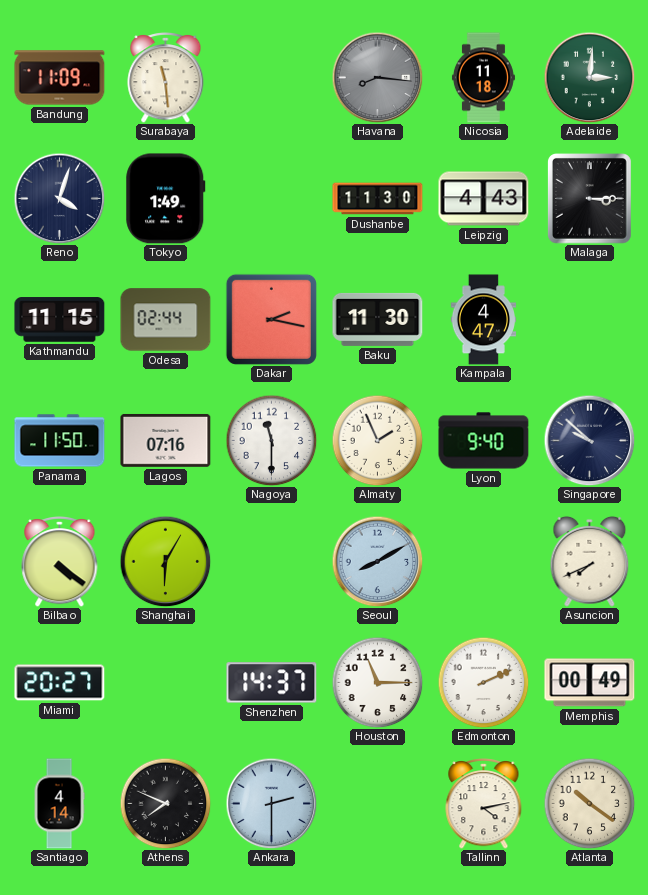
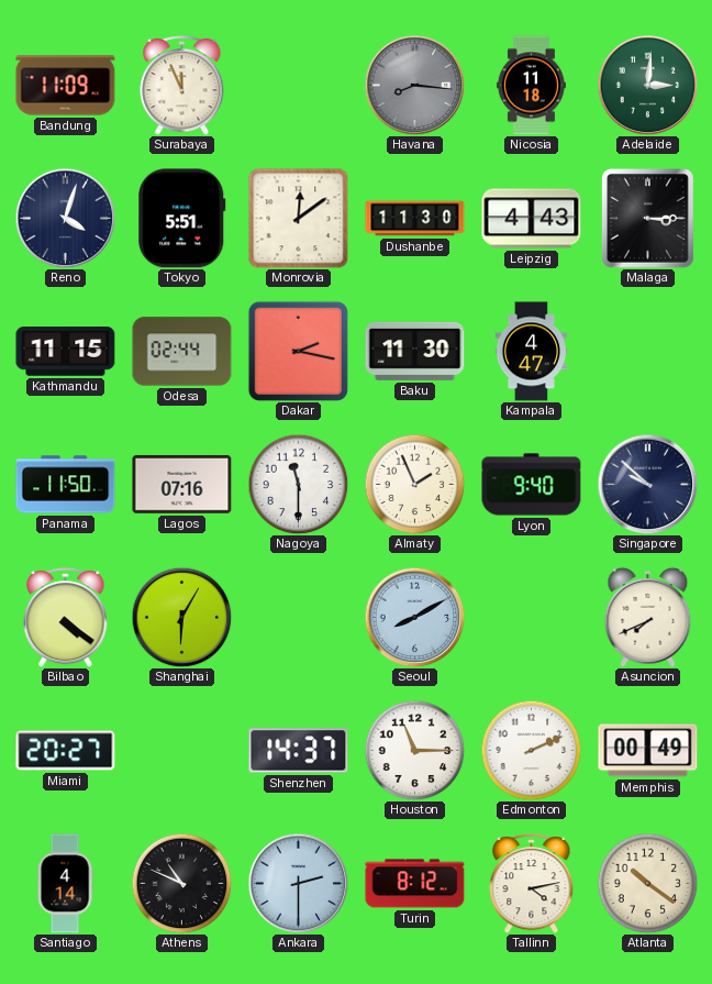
Surabaya: 11:29 -> 11:56 (182, 85)
Tokyo: 1:49 -> 5:51 (182, 219)
Monrovia: none -> 12:09 (299, 219)
Athens: 7:49 -> 10:49 (181, 883)
Turin: none -> 8:12 (415, 884)
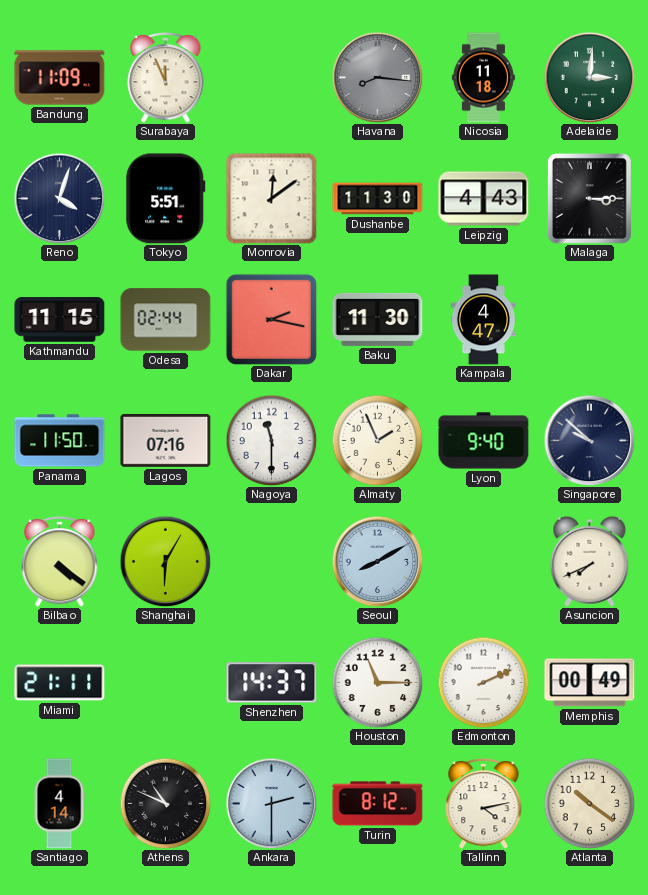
Miami: 20:27 -> 21:11 (60, 683)
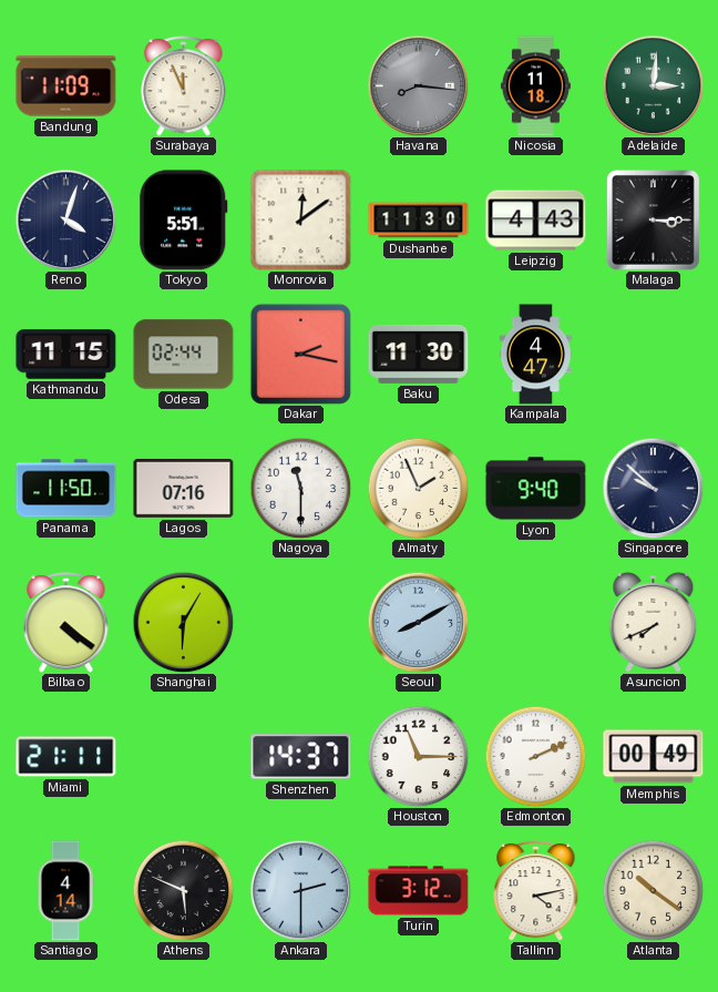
Athens: 10:49 -> 5:49 (183, 890)
Turin: 8:12 -> 3:12 (419, 891)
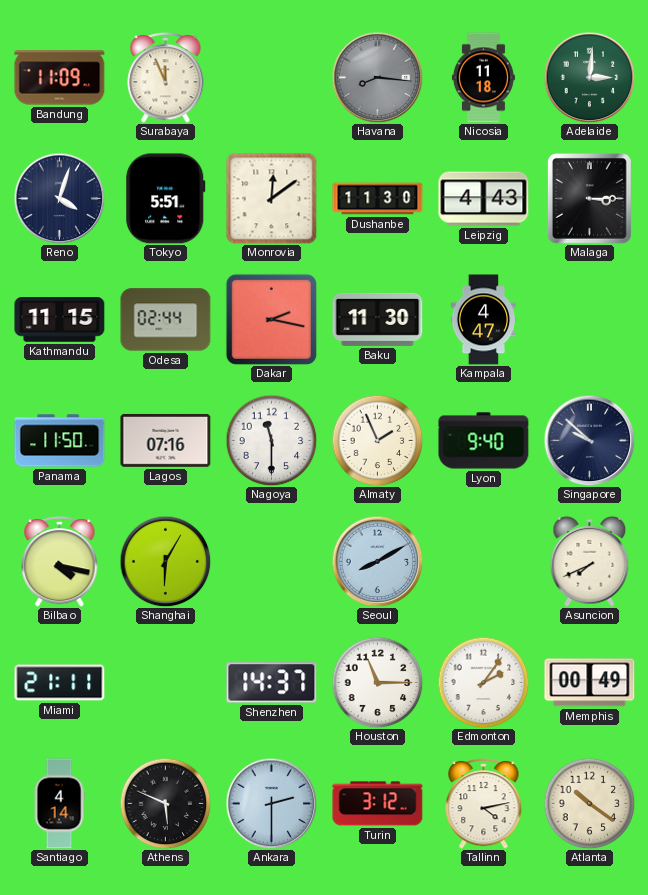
Bilbao: 4:21 -> 4:17 (60, 561)
Edmonton: 2:11 -> 2:06 (483, 682)
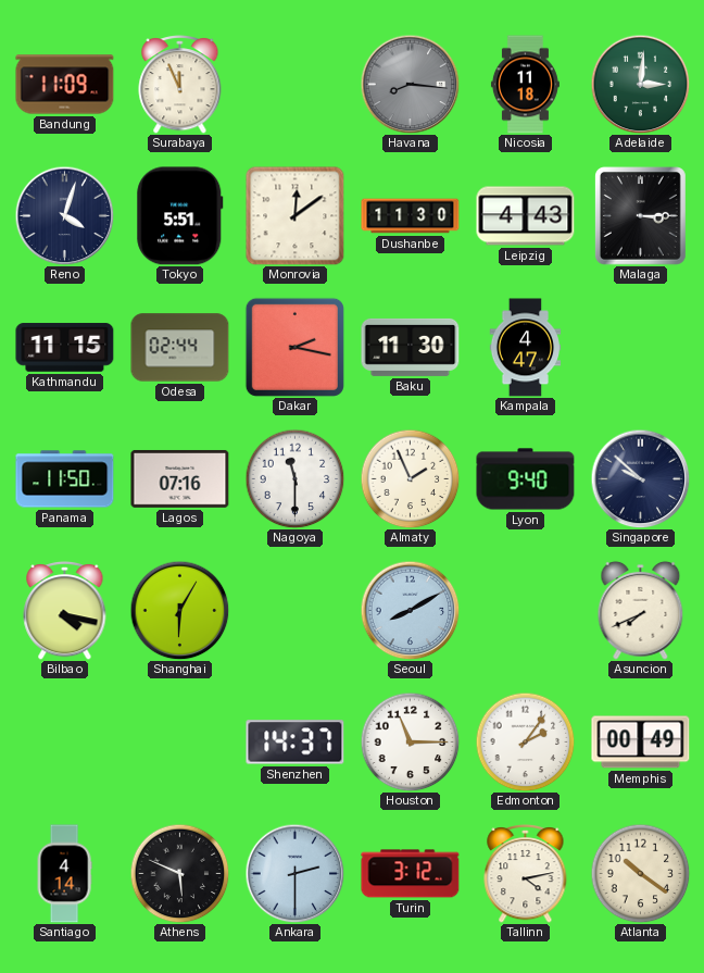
Miami: 21:11 -> none (60, 683)
